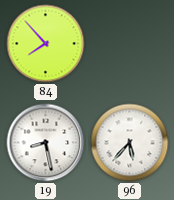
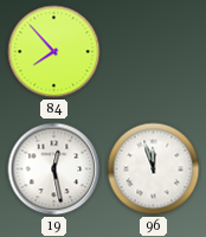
19: 8:28 -> 12:28 (54, 169)
96: 5:37 -> 11:57 (154, 169)
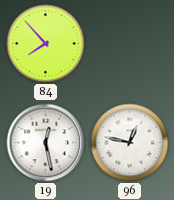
96: 11:57 -> 12:47 (130, 143)
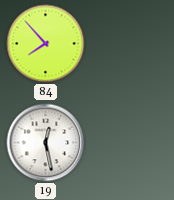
96: 12:47 -> none (130, 143)
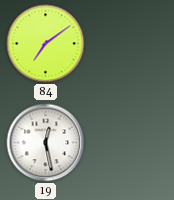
84: 7:53 -> 7:09 (46, 44)
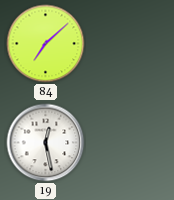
84: 7:09 -> 7:08 (46, 44)
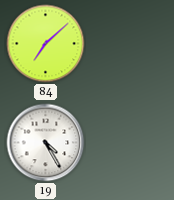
19: 12:28 -> 4:25 (46, 143)
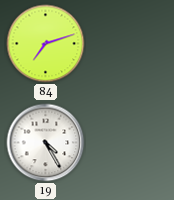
84: 7:08 -> 7:12 (46, 44)
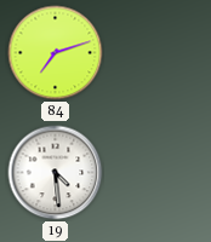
19: 4:25 -> 4:29 (56, 173)
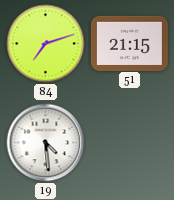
51: none -> 21:15 (129, 43)
